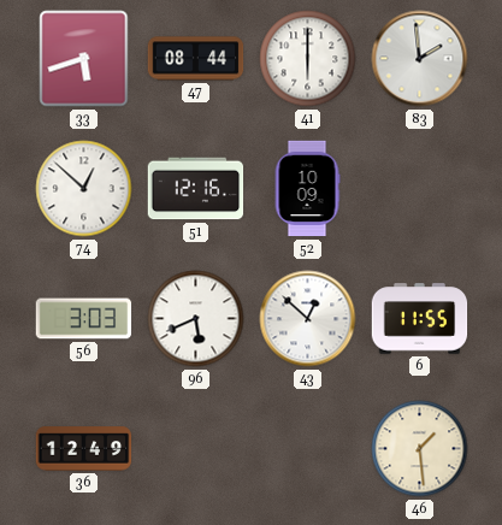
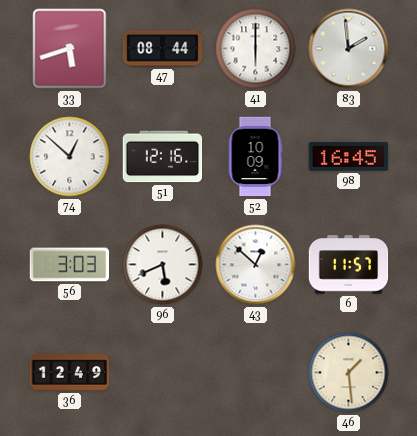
98: none -> 16:45 (349, 157)
6: 11:55 -> 11:57 (349, 265)
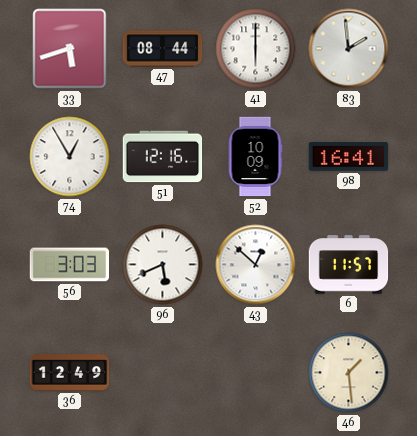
74: 12:52 -> 12:55 (70, 157)
98: 16:45 -> 16:41 (349, 157)
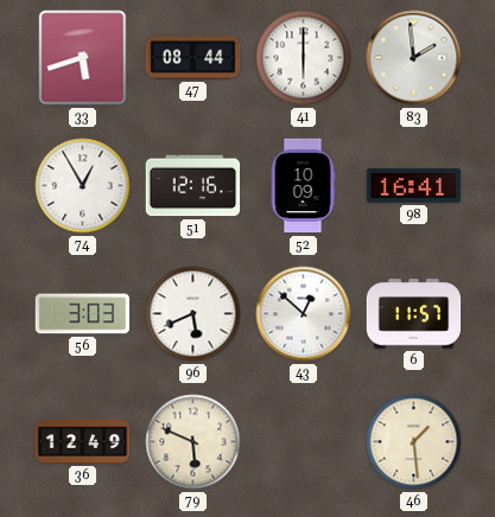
79: none -> 5:49 (193, 442)
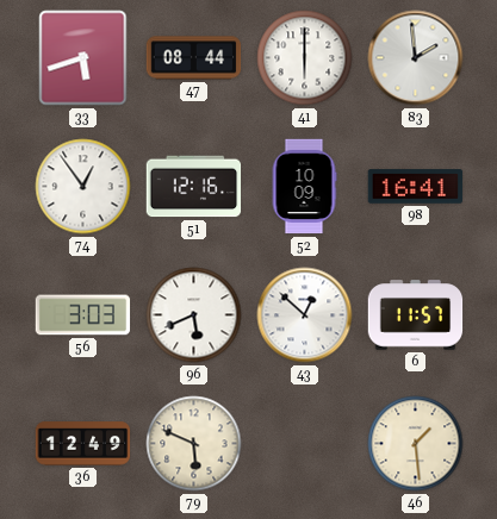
74: 12:55 -> 12:54 (83, 187)
